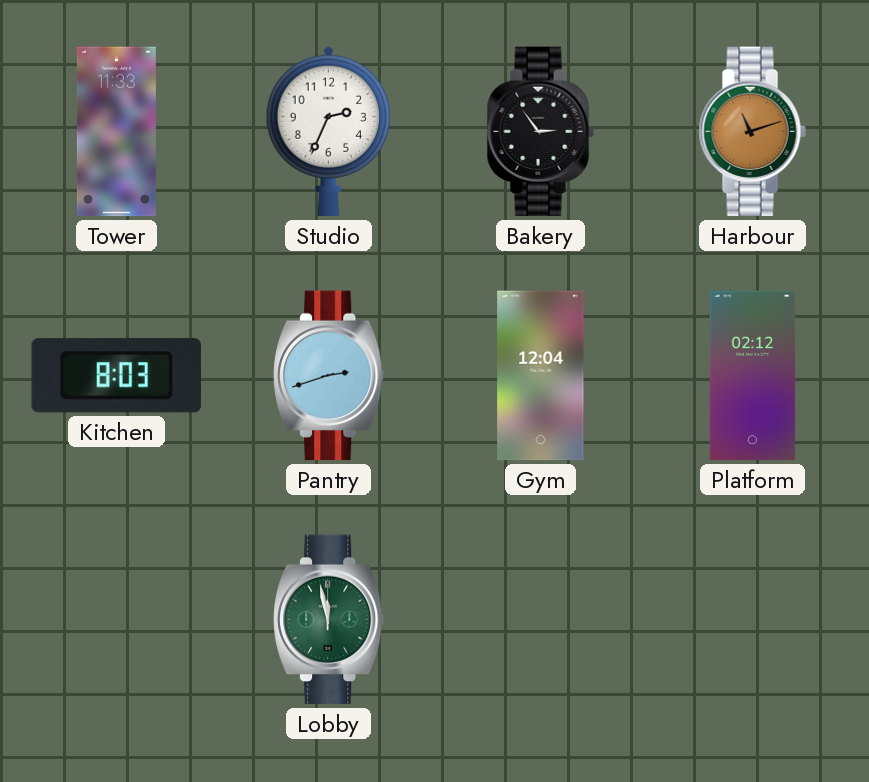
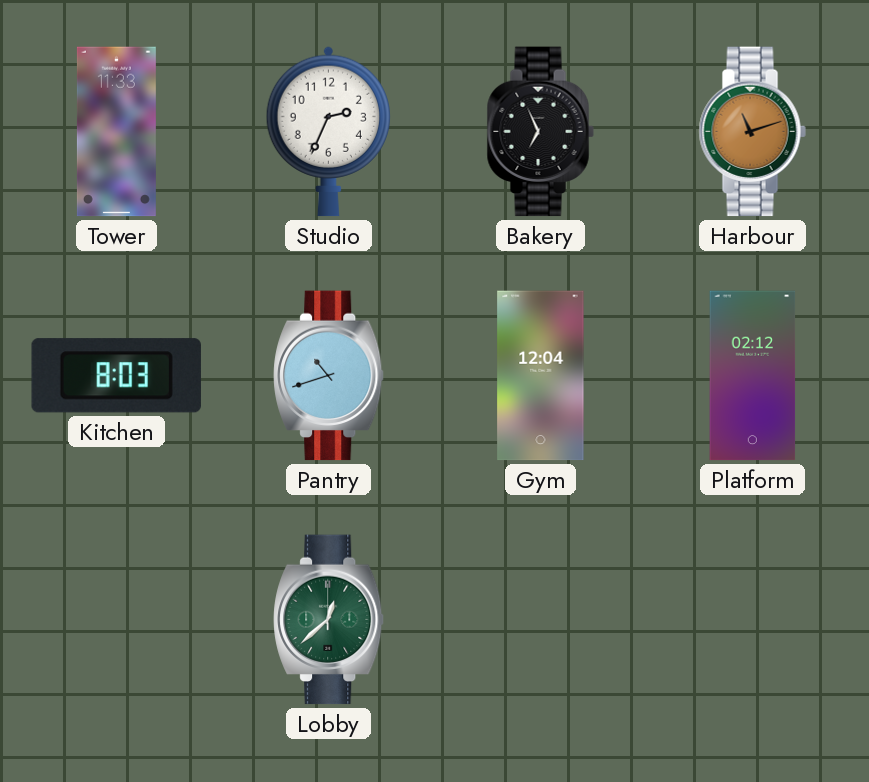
Bakery: 2:54 -> 6:56 (540, 132)
Pantry: 2:42 -> 10:42 (329, 376)
Lobby: 11:58 -> 12:38 (329, 620)
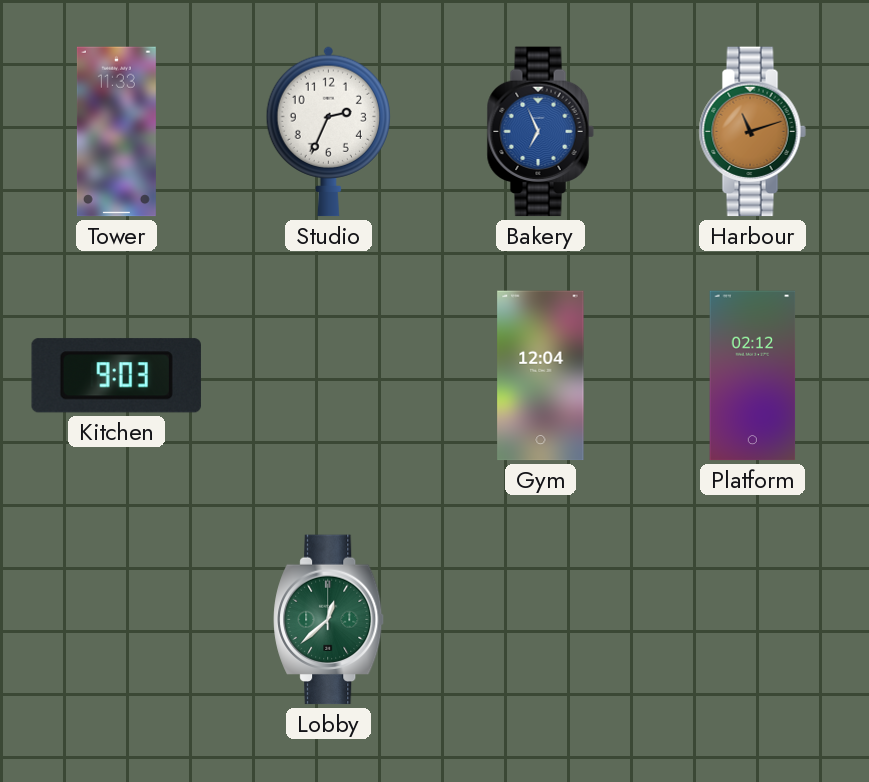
Bakery dial: black -> blue (540, 132)
Kitchen: 8:03 -> 9:03 (116, 376)
Pantry: 10:42 -> none (329, 376)
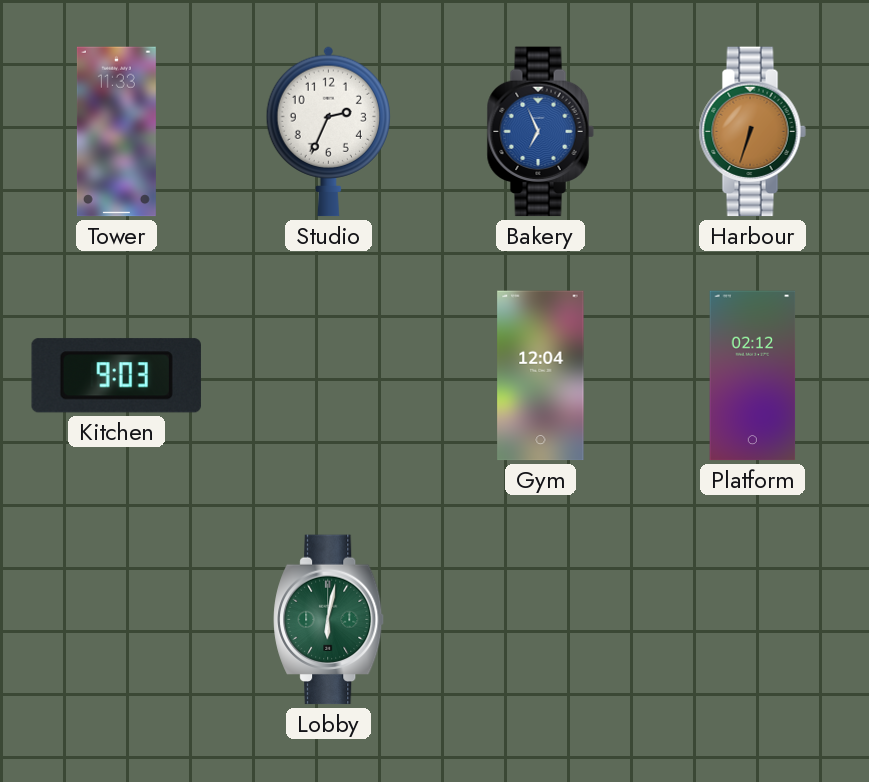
Harbour: 11:12 -> 6:33 (752, 132)
Lobby: 12:38 -> 6:02 (329, 620)
